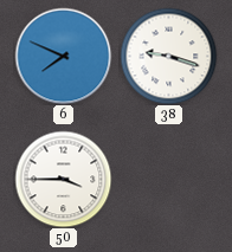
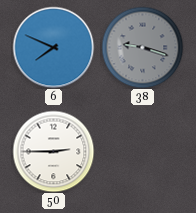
38 dial: white -> grey (142, 47)
50: 3:45 -> 2:45 (53, 151)
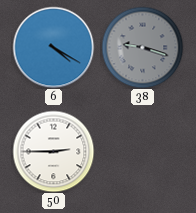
6: 7:49 -> 4:20 (53, 47)
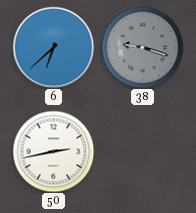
6: 4:20 -> 6:38 (53, 47)
50: 2:45 -> 2:43 (53, 151)
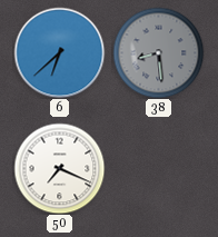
38: 9:18 -> 8:29 (158, 52)
50: 2:43 -> 7:19 (59, 168)
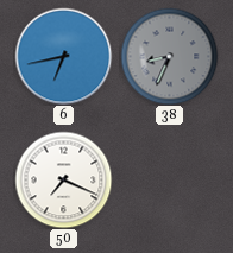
6: 6:38 -> 6:43 (63, 56)
38: 8:29 -> 8:34 (169, 56)
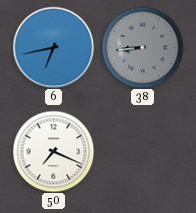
38: 8:34 -> 8:44 (142, 47)
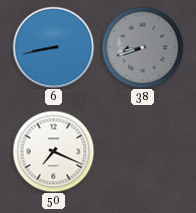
6: 6:43 -> 8:43 (53, 47)
38: 8:44 -> 8:42 (142, 47)
